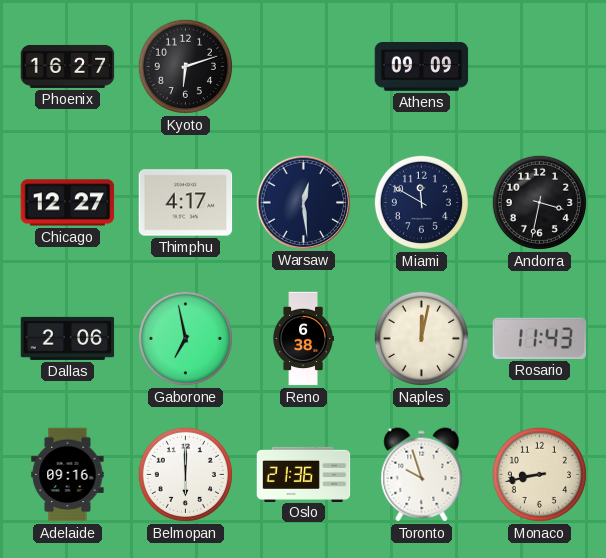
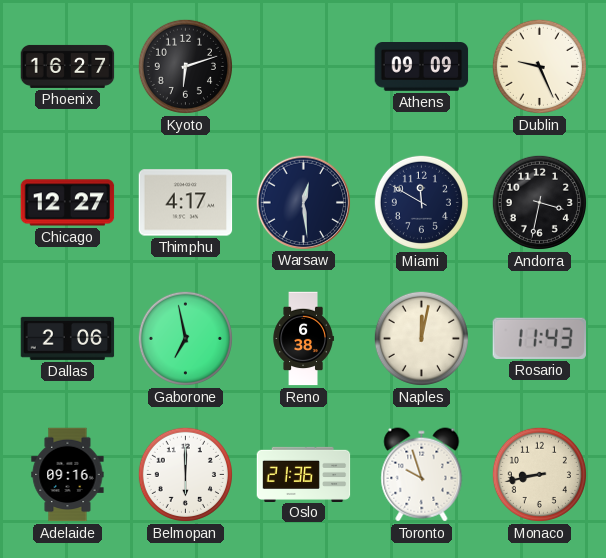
Dublin: none -> 9:26 (539, 66)
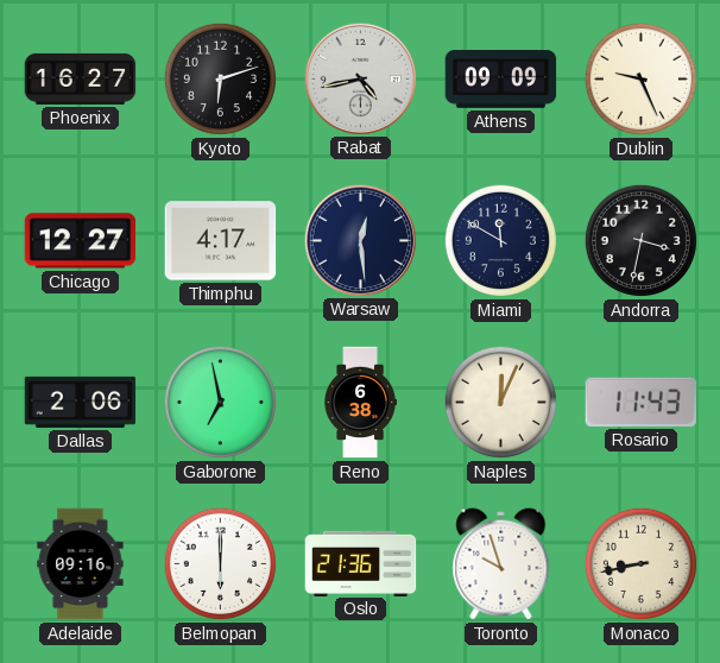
Rabat: none -> 4:43 (361, 78)
Naples: 12:02 -> 12:04 (500, 402)
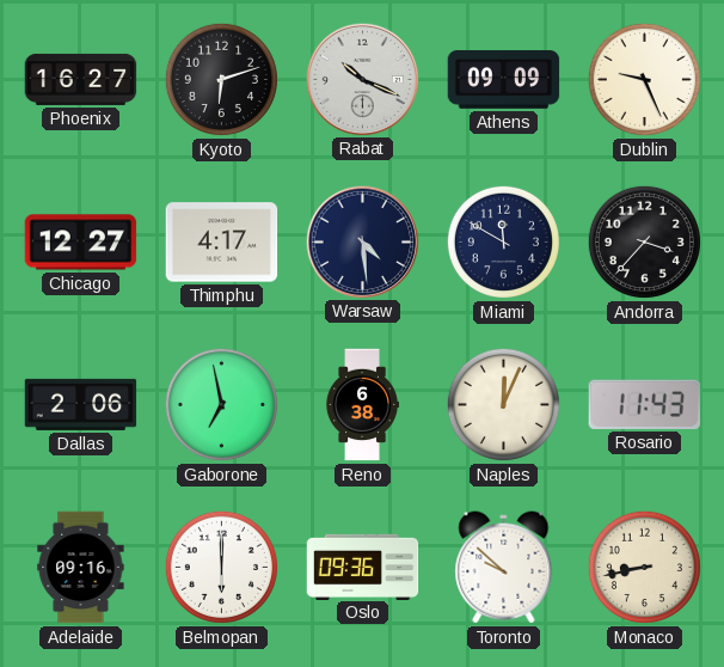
Rabat: 4:43 -> 10:19 (363, 79)
Warsaw: 12:29 -> 4:29 (363, 241)
Andorra: 3:32 -> 3:37 (644, 241)
Oslo: 21:36 -> 09:36 (363, 567)
Toronto: 9:57 -> 9:52 (504, 568)
